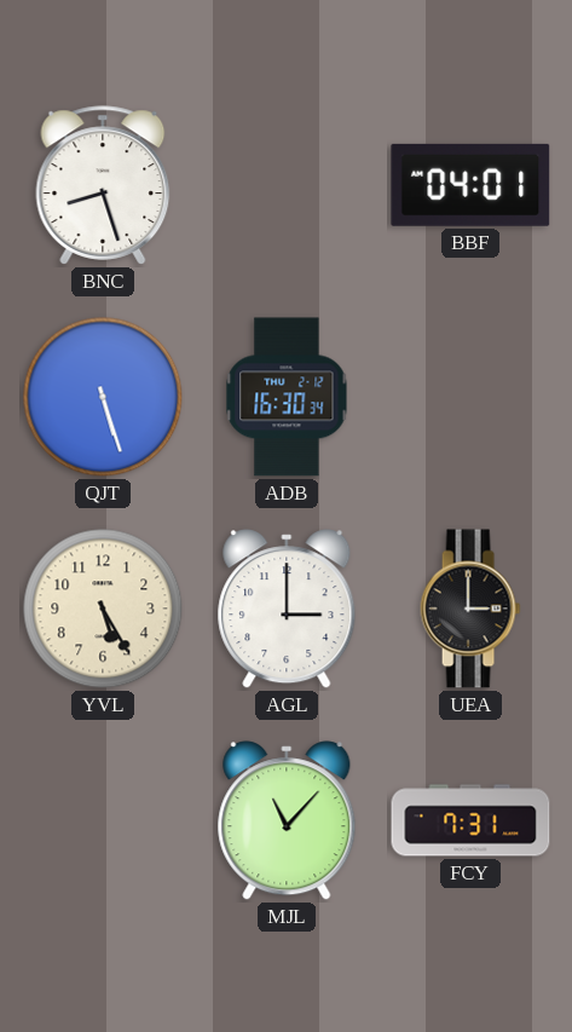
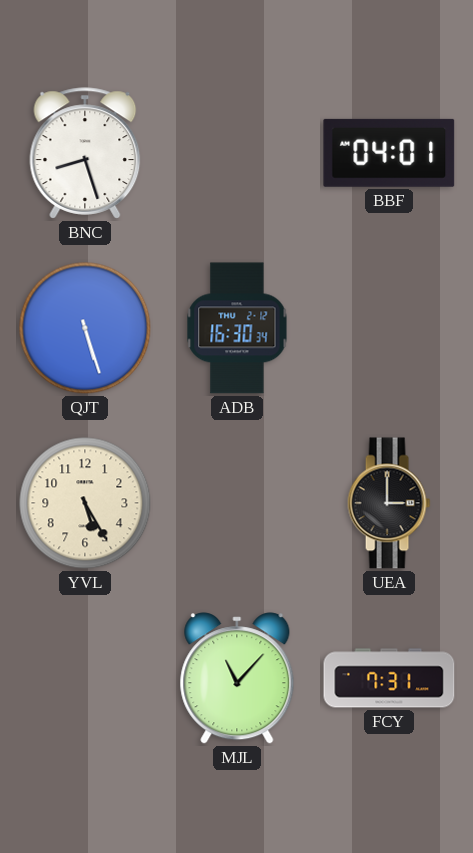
AGL: 3:00 -> none (287, 609)
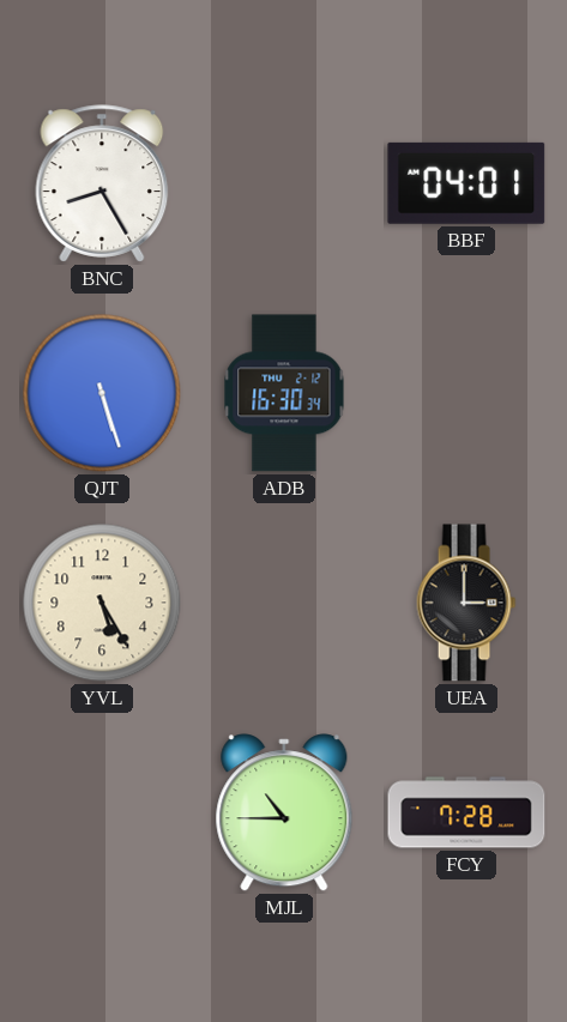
BNC: 8:27 -> 8:25 (102, 183)
MJL: 11:07 -> 10:45 (284, 812)
FCY: 7:31 -> 7:28 (466, 812)
